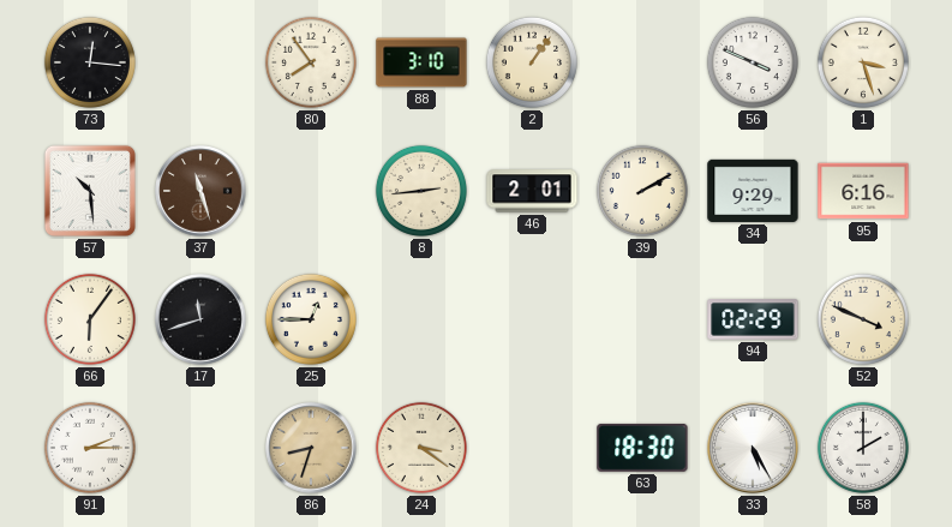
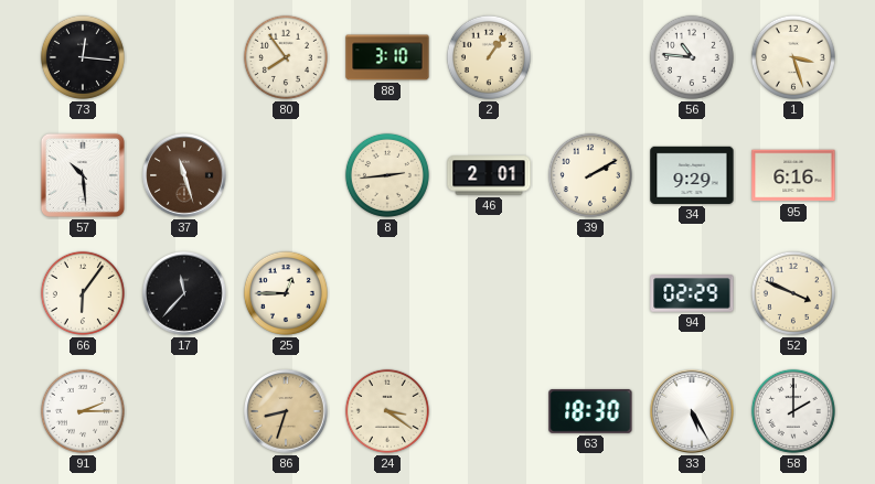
56: 3:49 -> 10:46 (692, 57)
17: 11:42 -> 11:37 (184, 293)
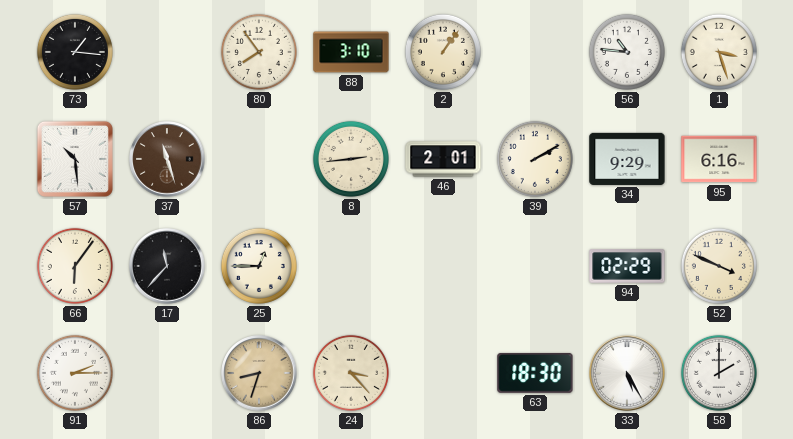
73: 12:16 -> 1:16 (75, 52)
24: 3:21 -> 3:23 (351, 373)
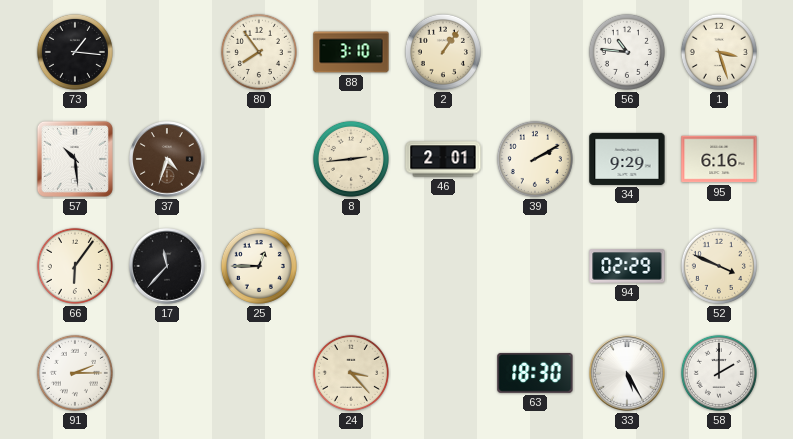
37: 11:27 -> 4:33 (167, 159)
86: 8:33 -> none (259, 373)
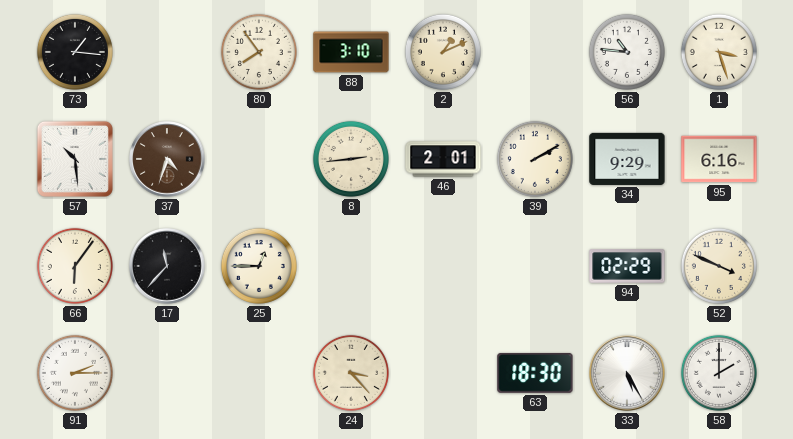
2: 1:06 -> 1:11 (443, 52)
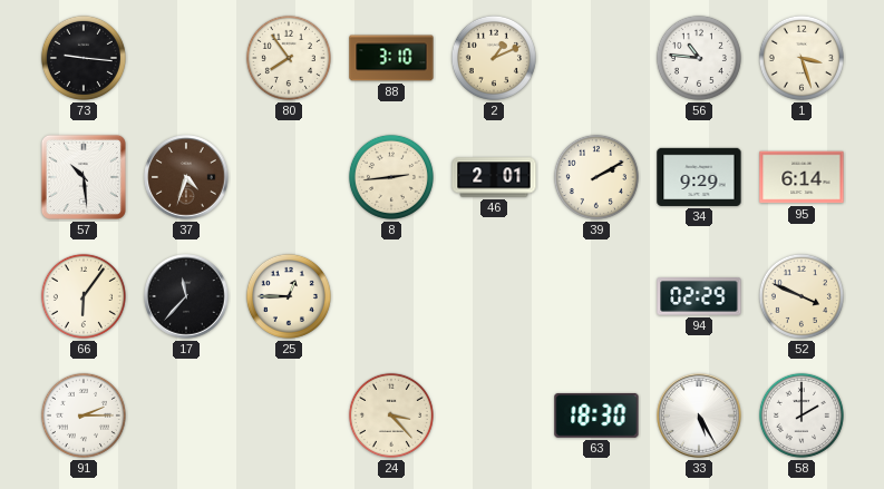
73: 1:16 -> 9:16 (84, 58)
95: 6:16 -> 6:14 (802, 177)
